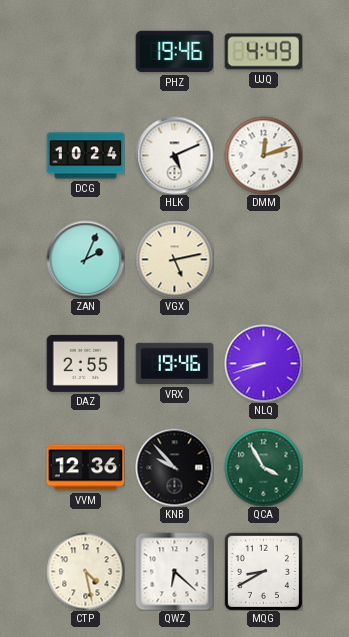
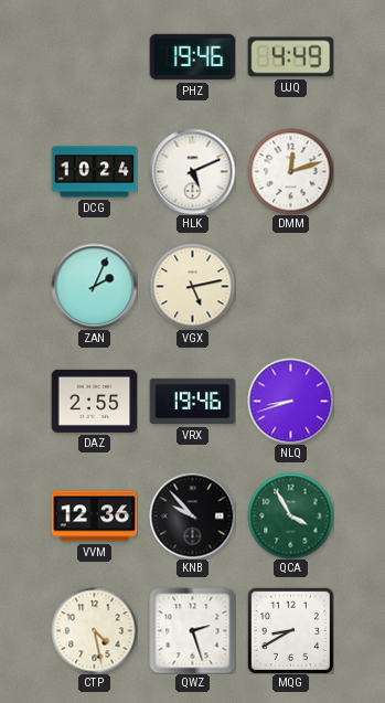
QWZ: 6:22 -> 2:27 (192, 630)
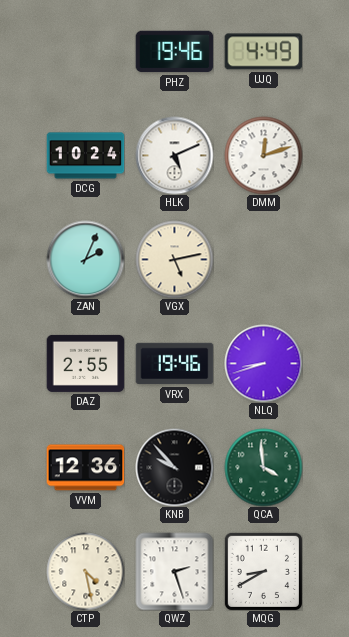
QCA: 3:55 -> 3:59 (263, 467)
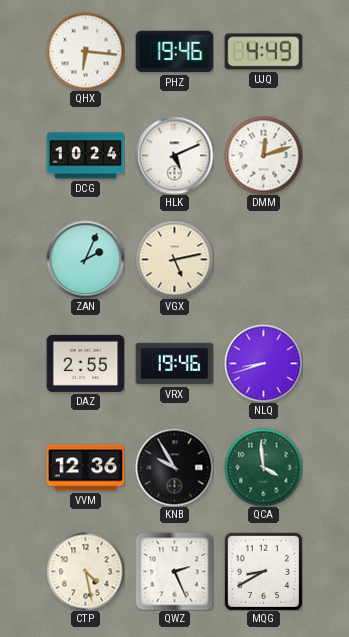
QHX: none -> 6:16 (85, 51)
KNB: 9:53 -> 9:55 (174, 467)
QWZ: 2:27 -> 2:26 (174, 571)
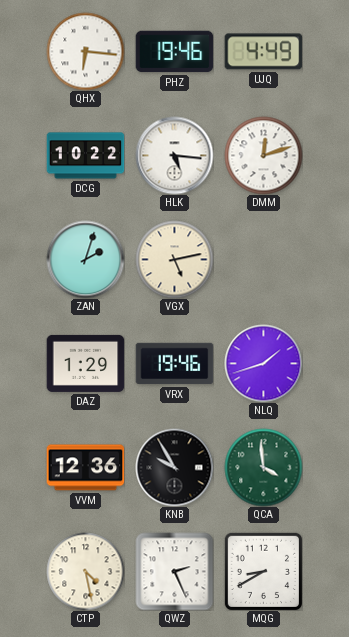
DCG: 10:24 -> 10:22 (85, 156)
HLK: 5:11 -> 5:16 (174, 155)
ZAN: 2:04 -> 2:03 (85, 259)
DAZ: 2:55 -> 1:29 (85, 363)
NLQ: 8:42 -> 1:42 (263, 363)
